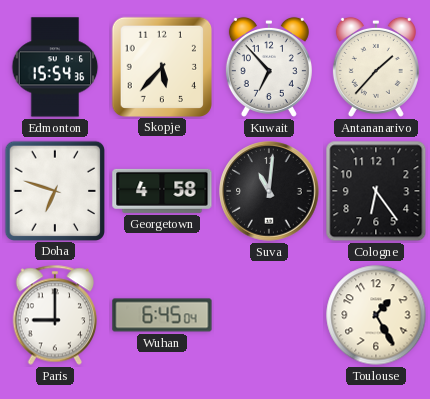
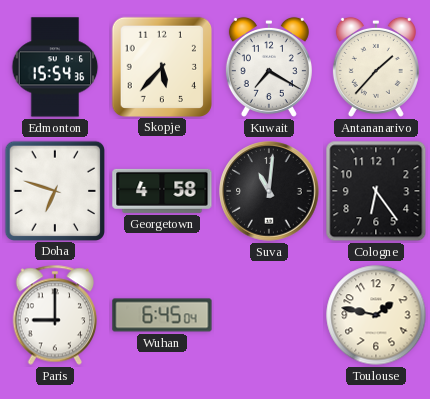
Kuwait: 6:53 -> 7:20 (269, 67)
Toulouse: 1:25 -> 1:47 (376, 315)
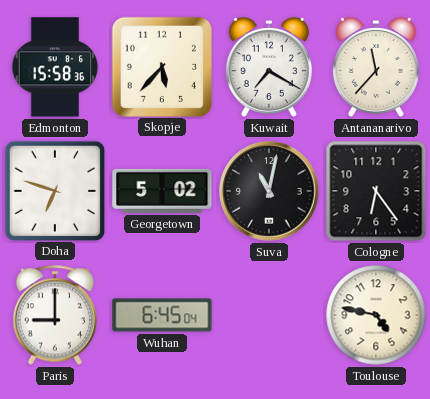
Edmonton: 15:54 -> 15:58 (55, 67)
Antananarivo: 1:37 -> 11:37 (376, 67)
Georgetown: 4:58 -> 5:02 (162, 191)
Suva: 11:01 -> 11:02 (269, 191)
Toulouse: 1:47 -> 4:47 (376, 315)
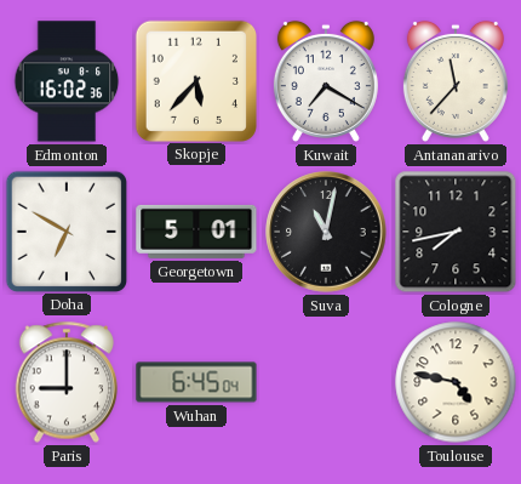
Edmonton: 15:58 -> 16:02 (67, 81)
Doha: 6:48 -> 6:50 (67, 230)
Georgetown: 5:02 -> 5:01 (196, 232)
Cologne: 6:24 -> 7:43 (456, 232)
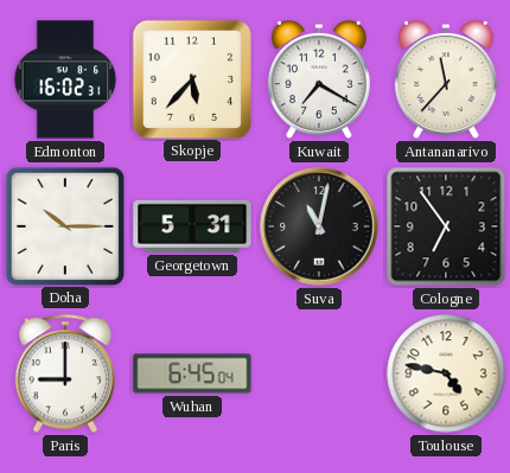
Edmonton: 16:02:36 -> 16:02:31 (65, 79)
Doha: 6:50 -> 10:15 (65, 225)
Georgetown: 5:01 -> 5:31 (192, 226)
Cologne: 7:43 -> 6:54 (446, 226)
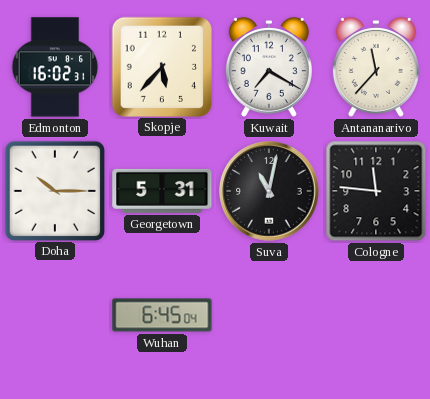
Cologne: 6:54 -> 11:46 (376, 191)
Paris: 9:00 -> none (65, 373)
Toulouse: 4:47 -> none (446, 373)
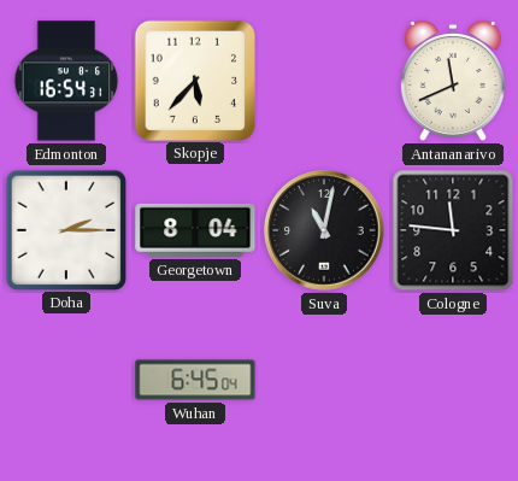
Edmonton: 16:02 -> 16:54 (66, 81)
Kuwait: 7:20 -> none (269, 67)
Antananarivo: 11:37 -> 11:41 (453, 81)
Doha: 10:15 -> 2:15 (66, 229)
Georgetown: 5:31 -> 8:04 (195, 230)
